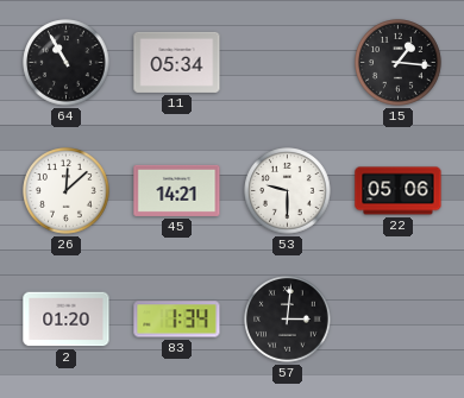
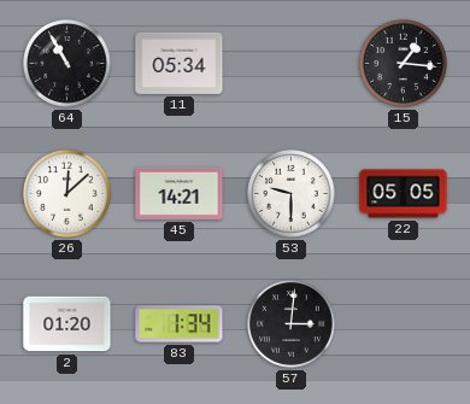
22: 05:06 -> 05:05 (404, 194)
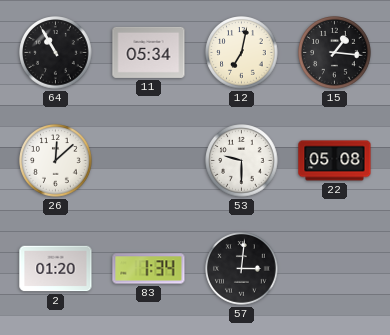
12: none -> 7:02 (242, 53)
45: 14:21 -> none (180, 193)
22: 05:05 -> 05:08 (335, 161)
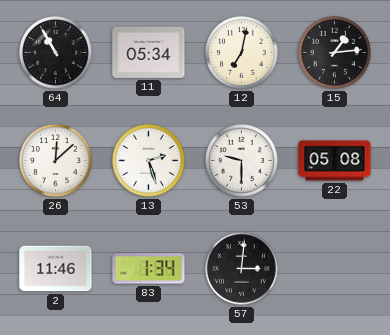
15: 1:16 -> 1:14 (335, 53)
13: none -> 2:27 (149, 161)
2: 01:20 -> 11:46 (56, 269)
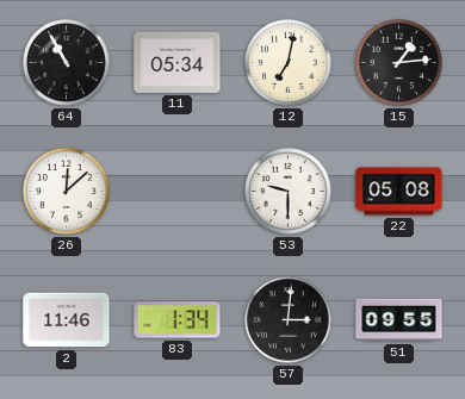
13: 2:27 -> none (149, 161)
51: none -> 09:55 (399, 320)
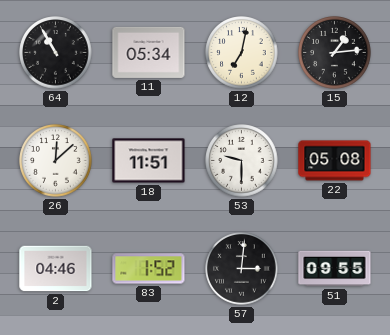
18: none -> 11:51 (149, 161)
2: 11:46 -> 04:46 (56, 269)
83: 1:34 -> 1:52 (149, 269)
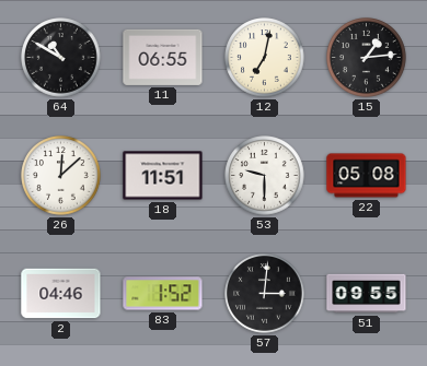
64: 10:55 -> 10:50 (61, 58)
11: 05:34 -> 06:55 (163, 57)
